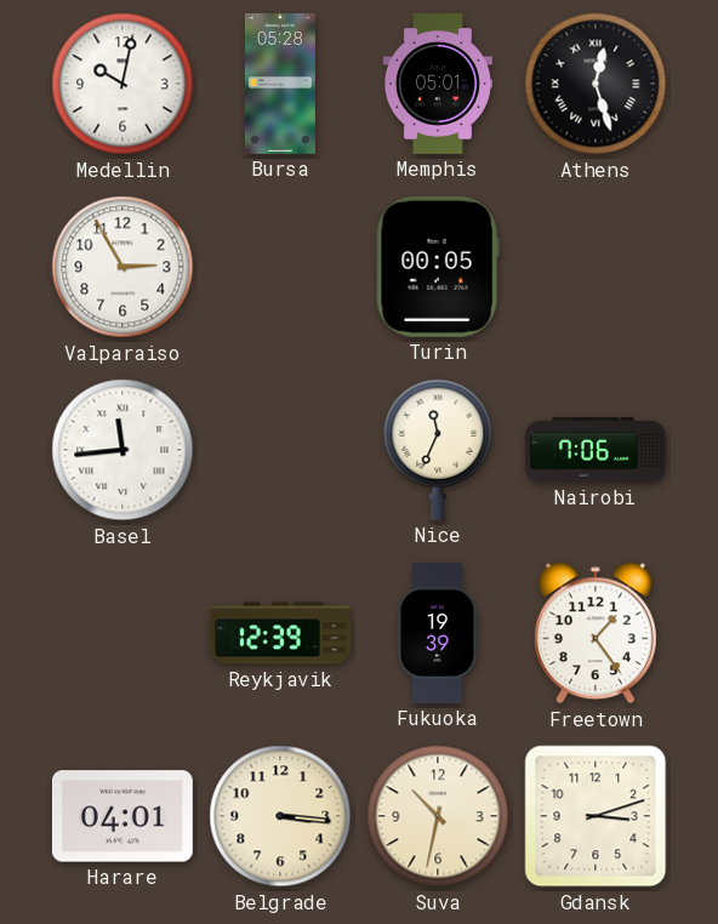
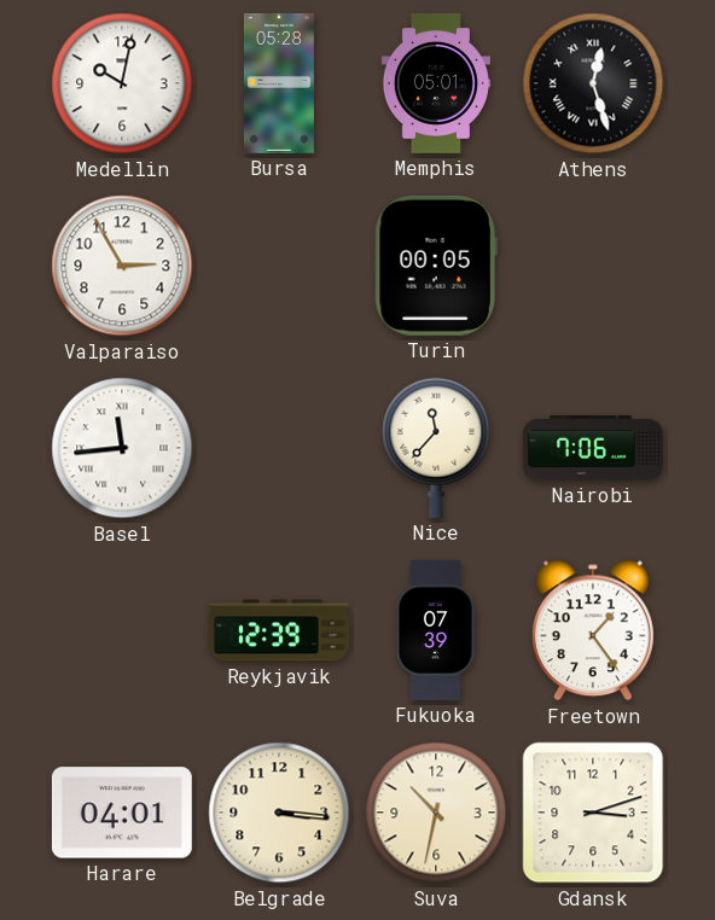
Nice: 11:34 -> 11:37 (436, 448)
Fukuoka: 19:39 -> 07:39 (436, 630)
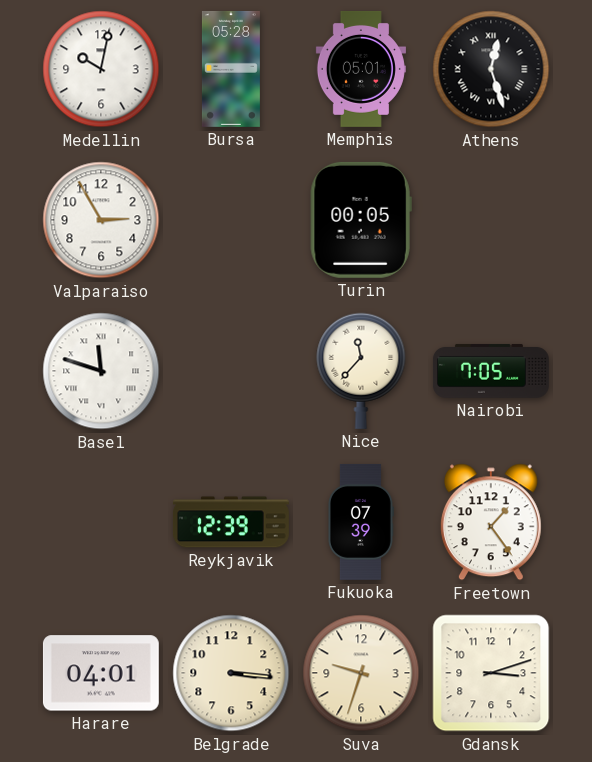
Basel: 11:44 -> 11:48 (101, 371)
Nairobi: 7:06 -> 7:05 (491, 371)
Suva: 10:32 -> 9:33 (361, 673)
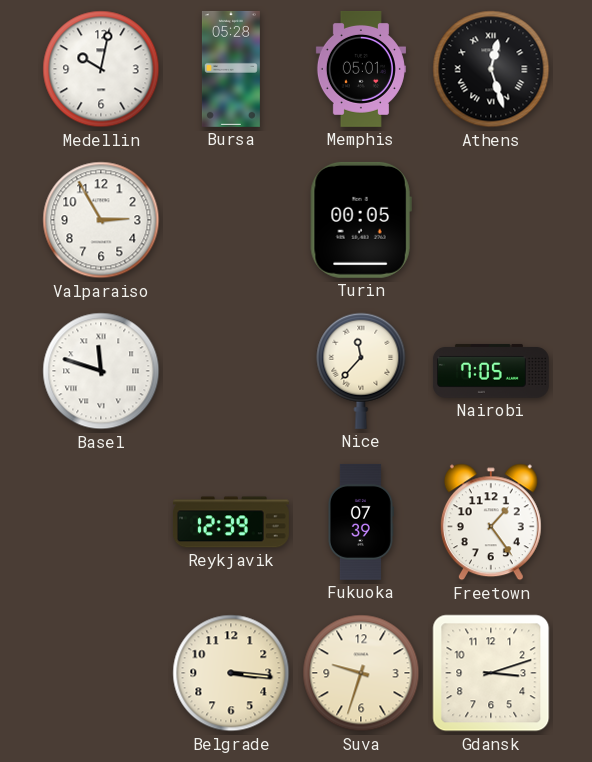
Harare: 04:01 -> none (101, 673)
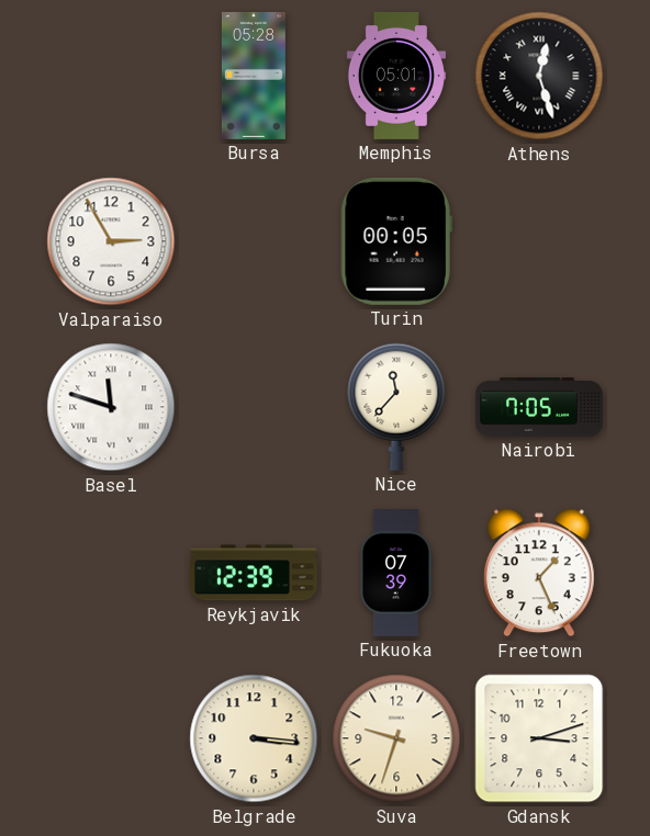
Medellin: 10:02 -> none (101, 69)
Freetown: 1:24 -> 1:26 (539, 573)
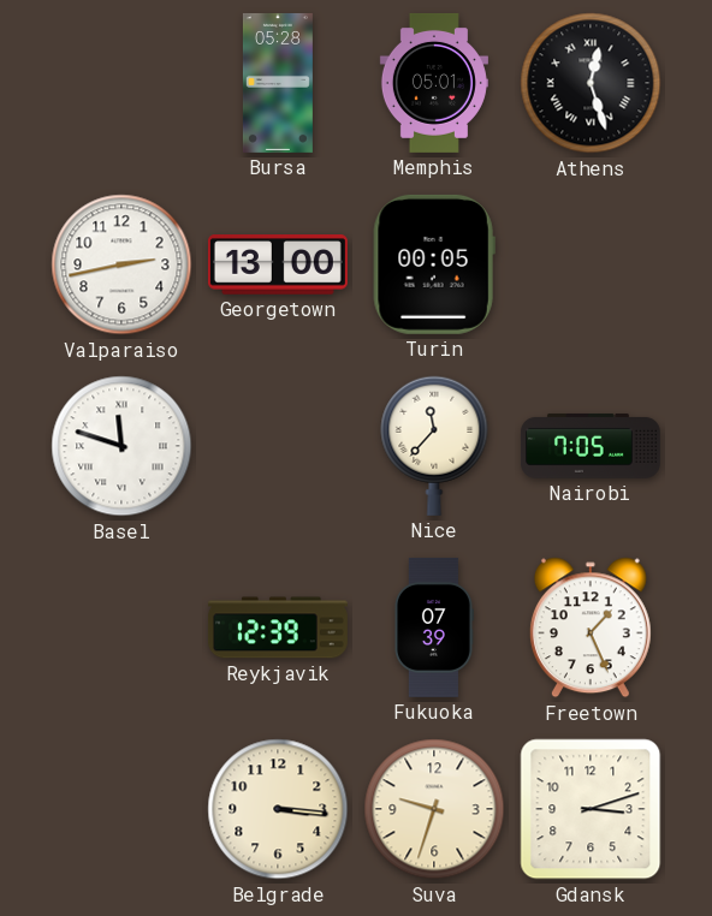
Valparaiso: 2:55 -> 2:43 (121, 264)
Georgetown: none -> 13:00 (278, 264)
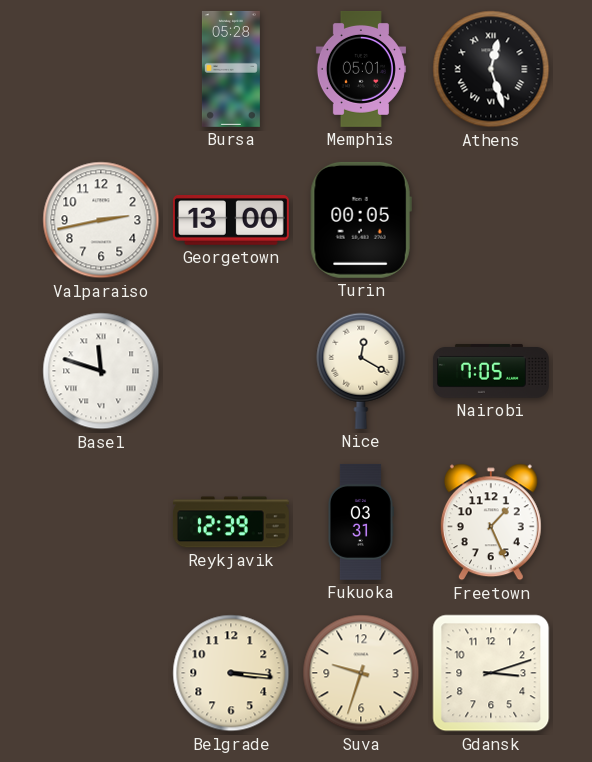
Nice: 11:37 -> 12:20 (361, 371)
Fukuoka: 07:39 -> 03:31 (361, 522)
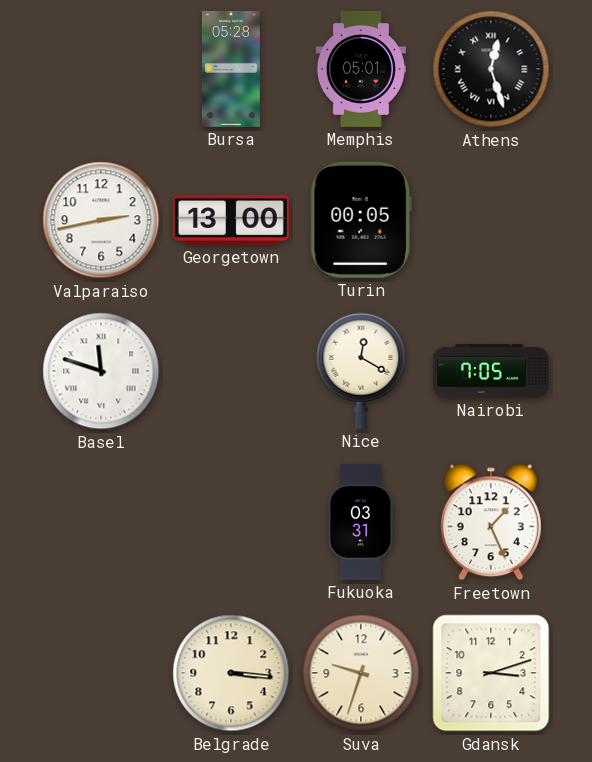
Reykjavik: 12:39 -> none (231, 522)
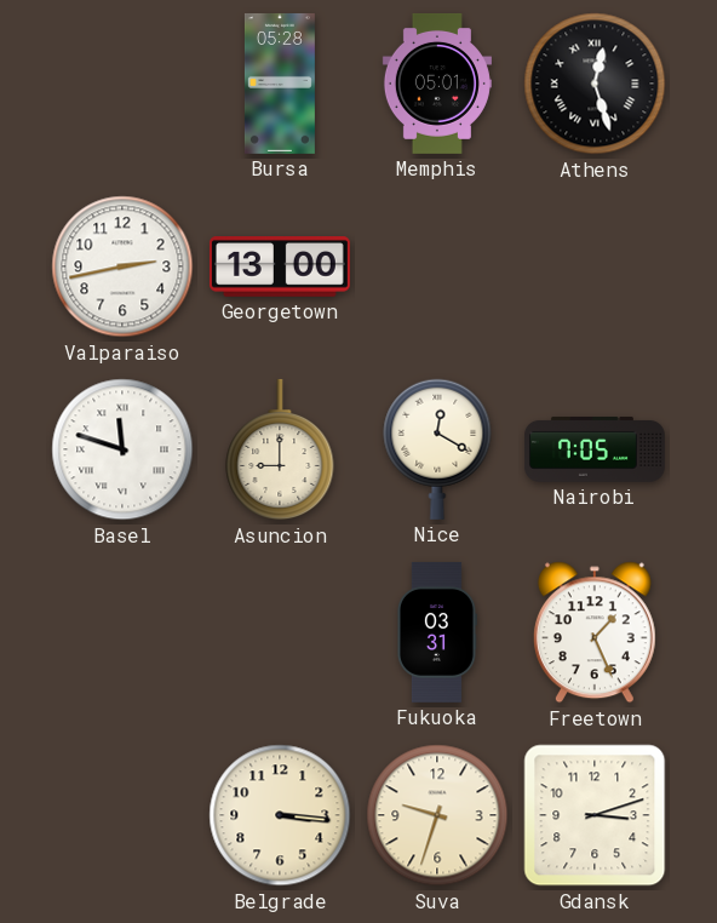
Turin: 00:05 -> none (361, 220)
Asuncion: none -> 9:00 (280, 449)
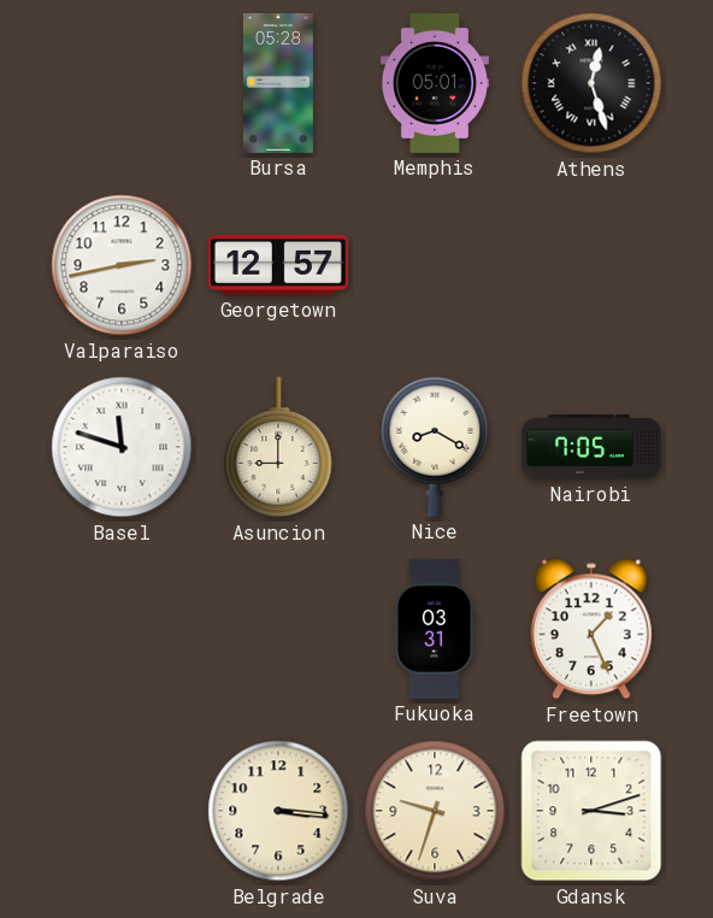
Georgetown: 13:00 -> 12:57 (278, 265)
Nice: 12:20 -> 8:20 (435, 447)
